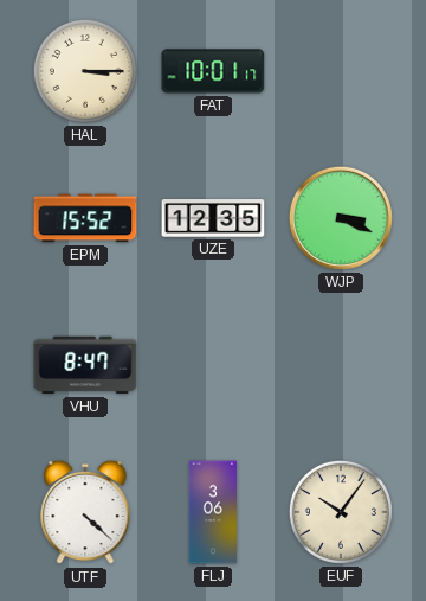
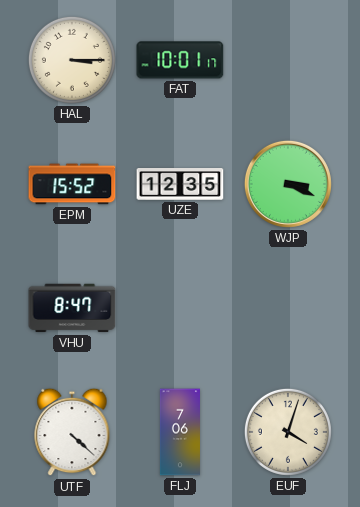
FLJ: 3:06 -> 7:06 (180, 432)
EUF: 10:06 -> 4:03 (288, 432)
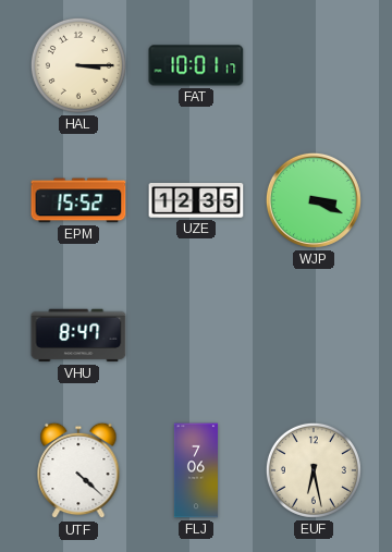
EUF: 4:03 -> 6:28 (314, 470)
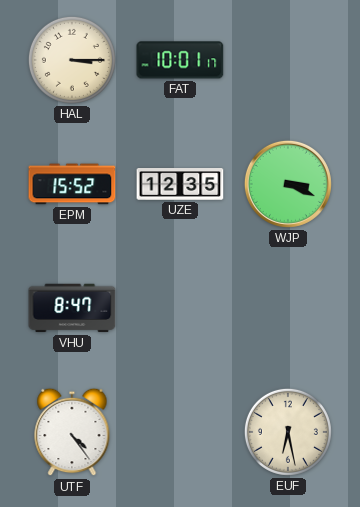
UTF: 4:22 -> 4:24 (72, 432)
FLJ: 7:06 -> none (196, 470)
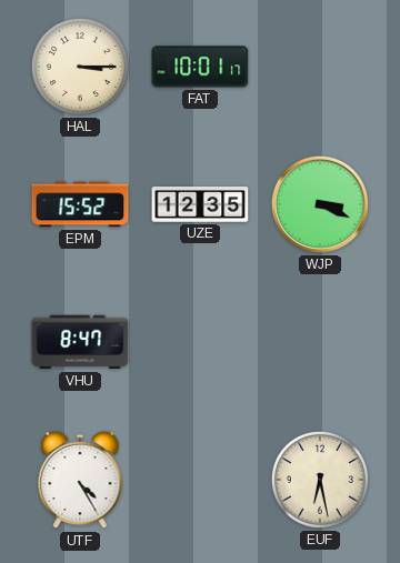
UTF: 4:24 -> 4:25 (80, 480)
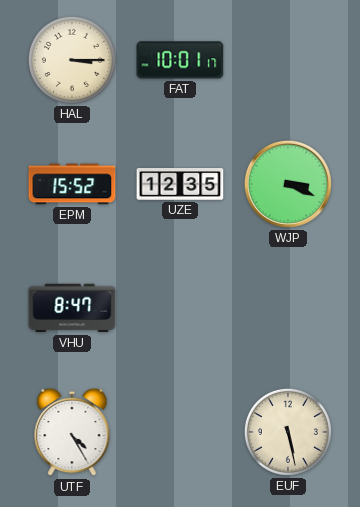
EUF: 6:28 -> 5:28 (288, 432)
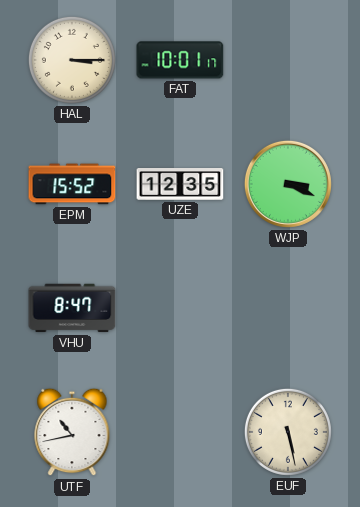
UTF: 4:25 -> 10:43 (72, 432)
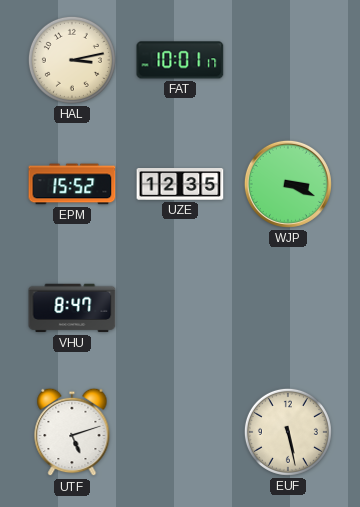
HAL: 3:15 -> 3:13 (72, 60)
UTF: 10:43 -> 5:12 (72, 432)
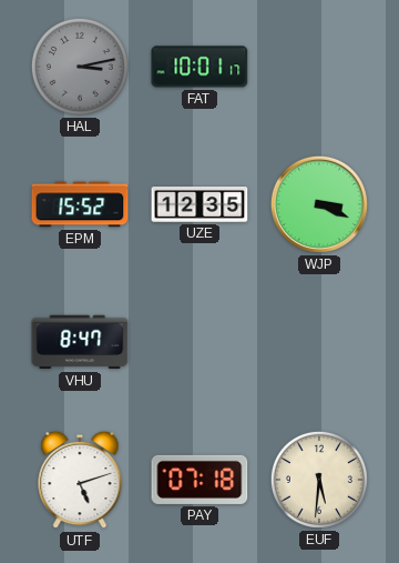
HAL dial: cream -> grey (80, 67)
PAY: none -> 07:18 (199, 480)
EUF: 5:28 -> 5:31 (319, 480)
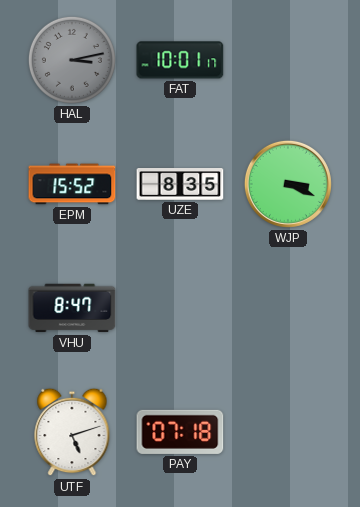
UZE: 12:35 -> 8:35 (180, 184)
EUF: 5:31 -> none (319, 480)
